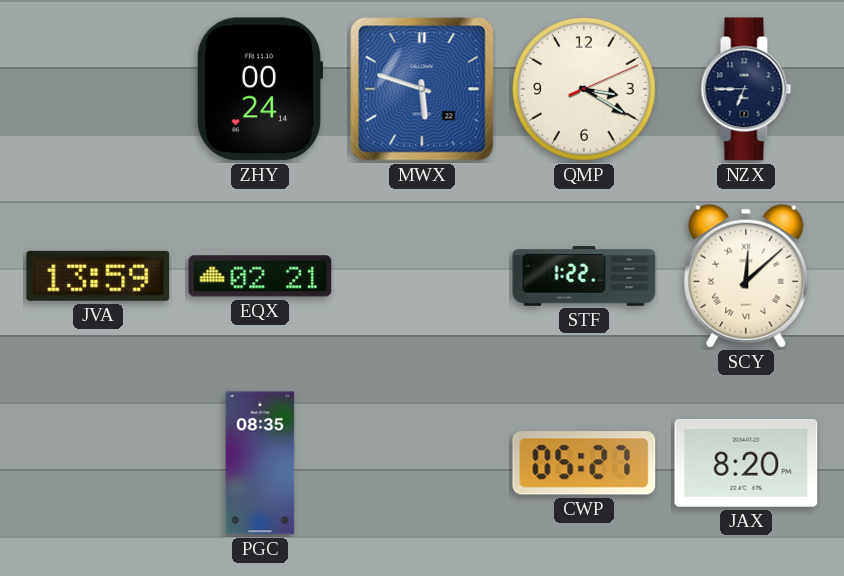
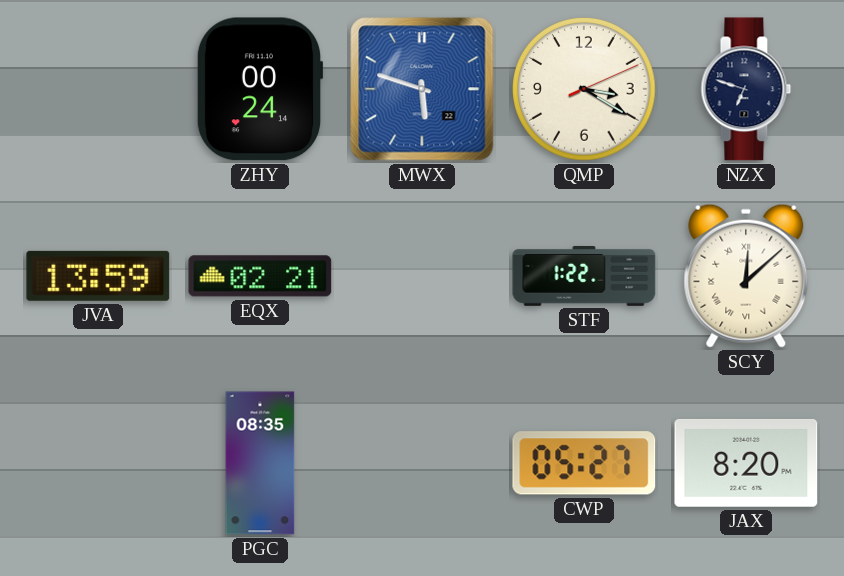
NZX: 6:45 -> 6:48 (746, 89)
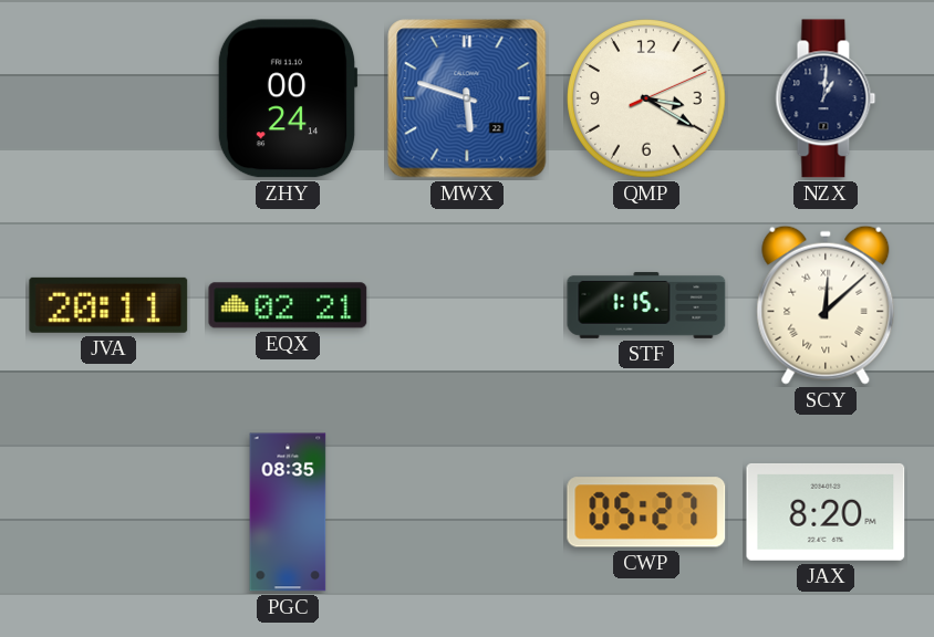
NZX: 6:48 -> 1:01 (826, 98)
JVA: 13:59 -> 20:11 (108, 305)
STF: 1:22 -> 1:15 (646, 305)
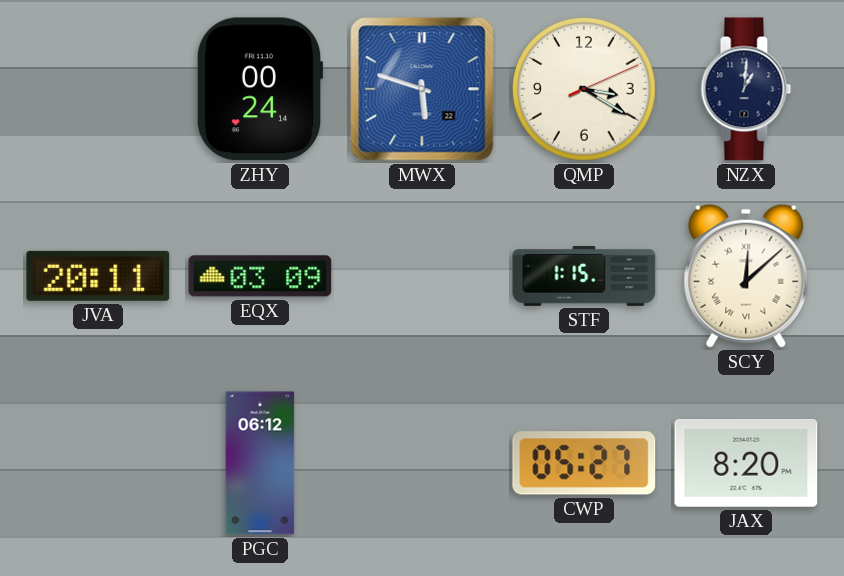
EQX: 02:21 -> 03:09 (260, 276)
PGC: 08:35 -> 06:12 (260, 463)
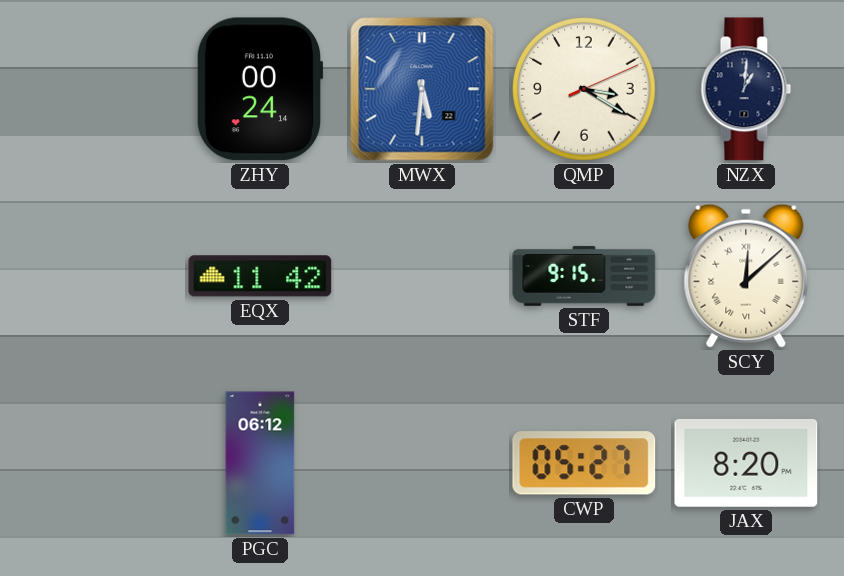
MWX: 5:48 -> 5:31 (422, 89)
JVA: 20:11 -> none (98, 276)
EQX: 03:09 -> 11:42 (260, 276)
STF: 1:15 -> 9:15 (584, 276)
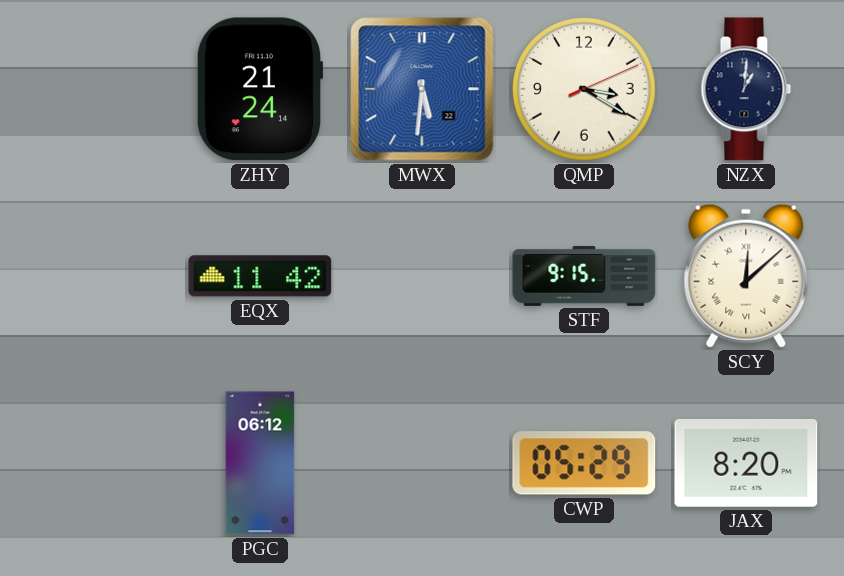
ZHY: 00:24 -> 21:24 (260, 89)
CWP: 05:27 -> 05:29 (584, 463)
